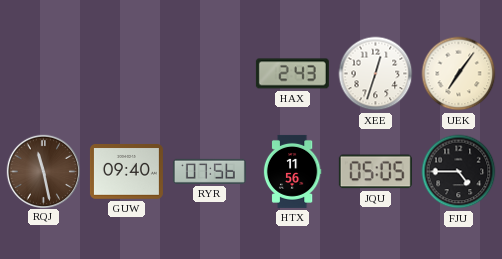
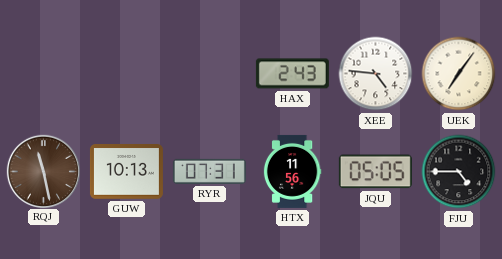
XEE: 12:33 -> 4:46 (376, 74)
GUW: 09:40 -> 10:13 (126, 172)
RYR: 07:56 -> 07:31 (209, 171)
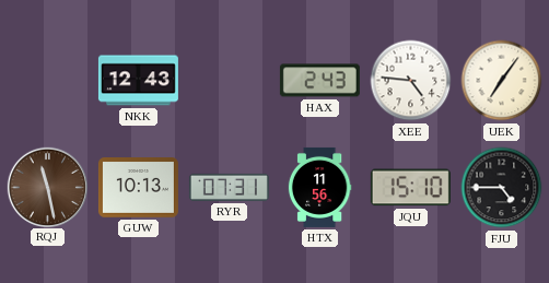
NKK: none -> 12:43 (138, 81)
JQU: 05:05 -> 15:10 (410, 188)
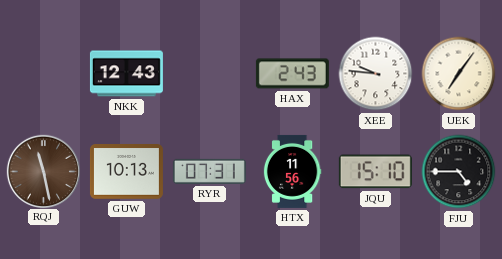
XEE: 4:46 -> 9:46 (376, 74)
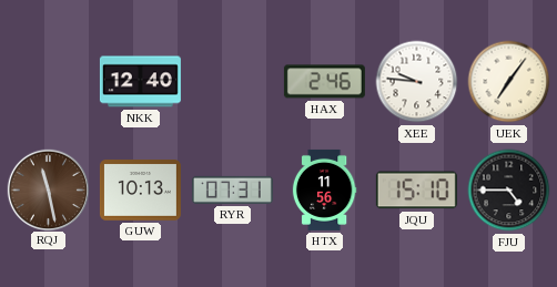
NKK: 12:43 -> 12:40 (140, 82)
HAX: 2:43 -> 2:46 (324, 82)
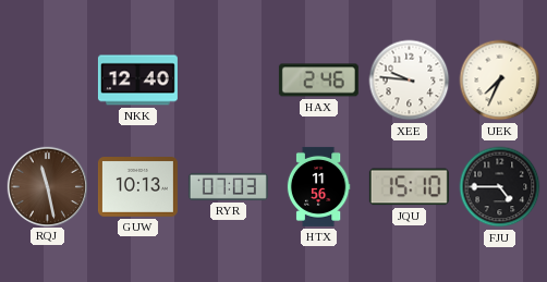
UEK: 7:06 -> 7:34 (500, 81)
RYR: 07:31 -> 07:03 (228, 186)
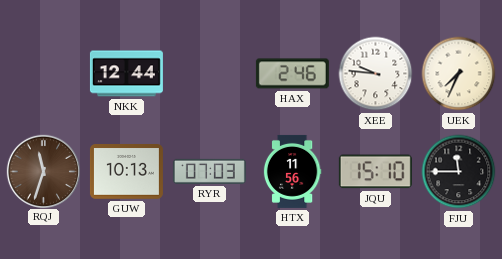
NKK: 12:40 -> 12:44 (126, 74)
RQJ: 11:28 -> 11:33 (43, 171)
FJU: 4:45 -> 11:45 (459, 172)
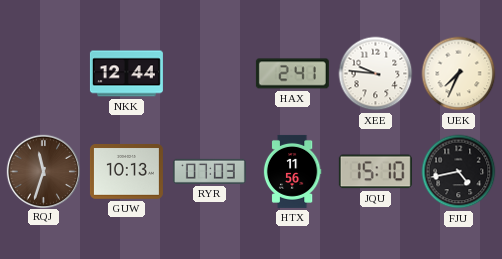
HAX: 2:46 -> 2:41 (292, 74)
FJU: 11:45 -> 4:43 (459, 172)
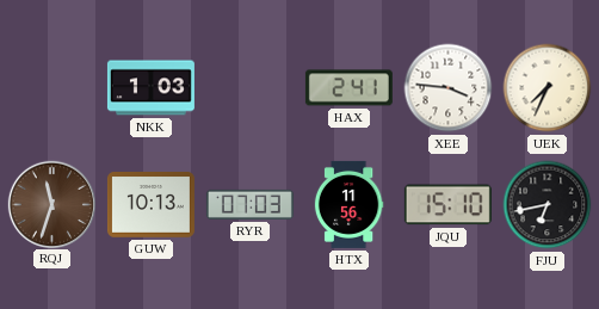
NKK: 12:44 -> 1:03 (150, 88)
XEE: 9:46 -> 3:46 (449, 88)
FJU: 4:43 -> 6:43 (548, 205)
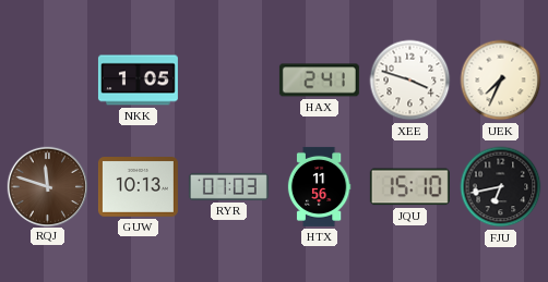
NKK: 1:03 -> 1:05 (138, 81)
XEE: 3:46 -> 3:48 (410, 81)
RQJ: 11:33 -> 11:48 (47, 186)
